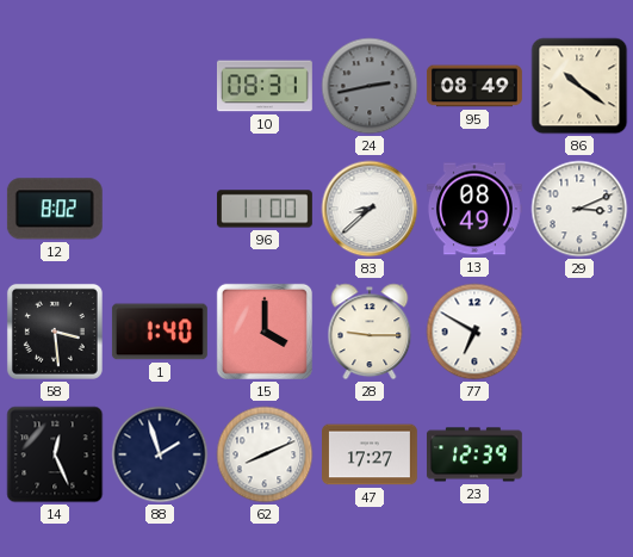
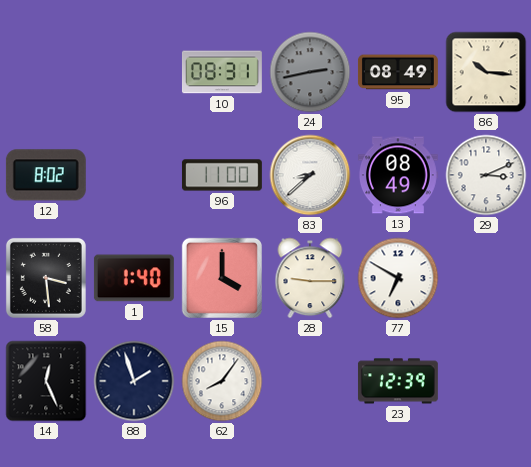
86: 10:21 -> 10:16 (486, 72)
62: 8:11 -> 8:06 (222, 381)
47: 17:27 -> none (371, 454)
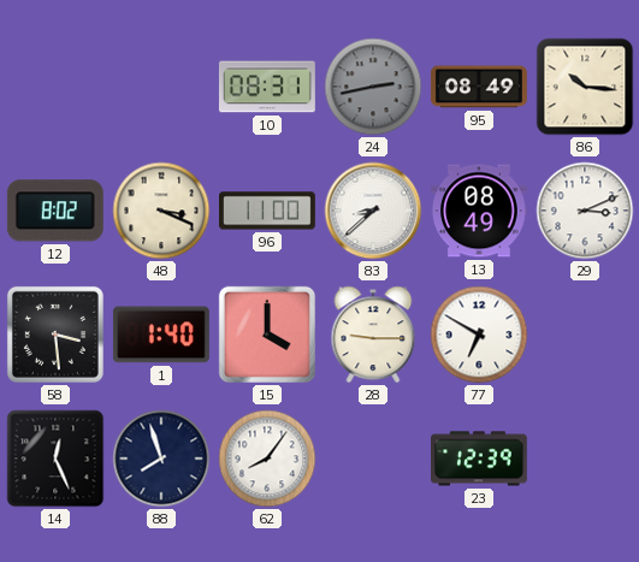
48: none -> 3:19 (161, 211)
88: 1:57 -> 7:57 (161, 459)
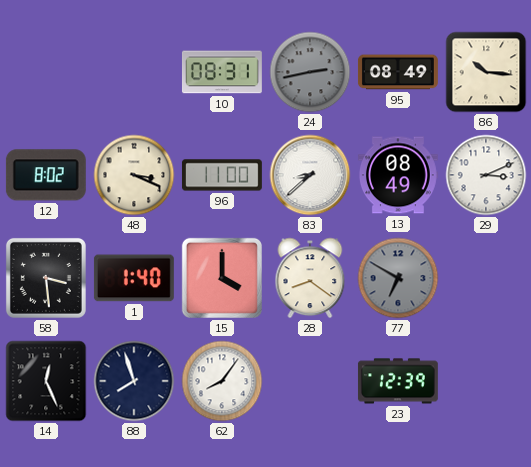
28: 9:15 -> 8:21 (310, 278)
77 dial: white -> grey (398, 278)
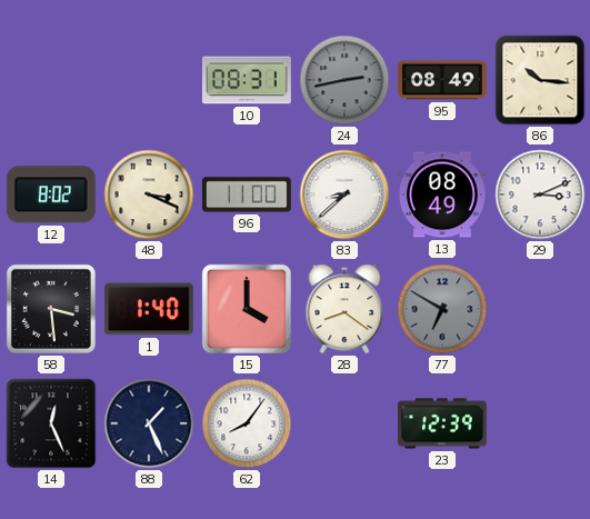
88: 7:57 -> 1:26 (149, 423)
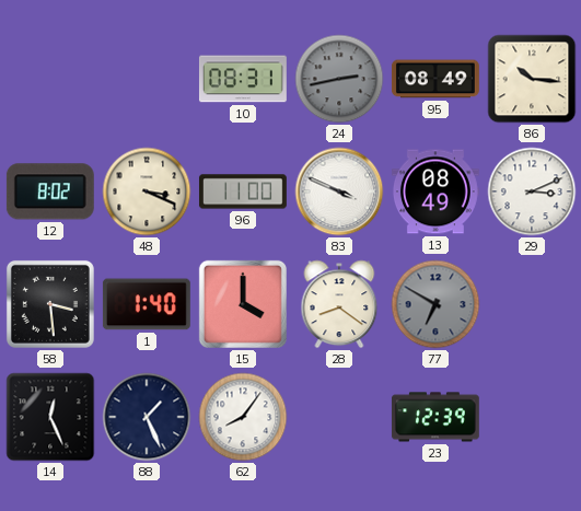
83: 8:38 -> 3:49 (339, 191)
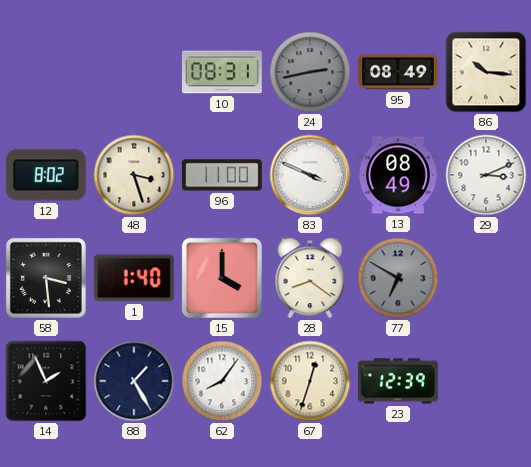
48: 3:19 -> 3:27 (134, 175)
14: 12:26 -> 1:56 (46, 381)
88: 1:26 -> 1:25 (134, 381)
67: none -> 12:33 (310, 381)
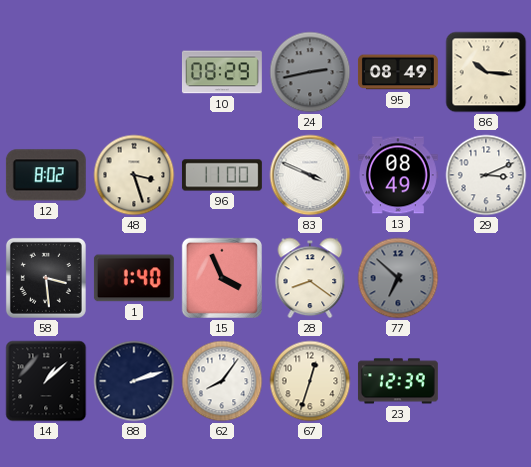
10: 08:31 -> 08:29 (222, 72)
15: 4:00 -> 3:56 (222, 278)
77: 6:50 -> 6:52 (398, 278)
14: 1:56 -> 1:08 (46, 381)
88: 1:25 -> 2:12 (134, 381)
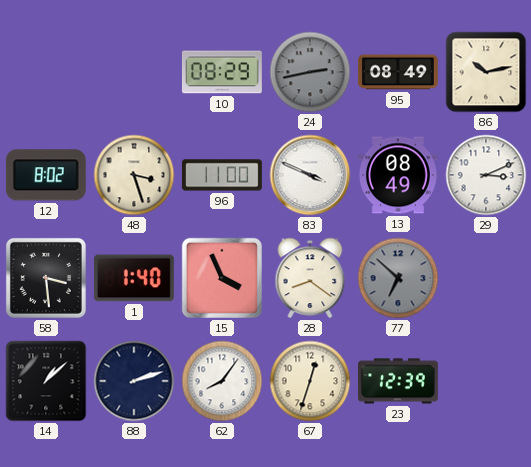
86: 10:16 -> 10:13 (486, 72)
